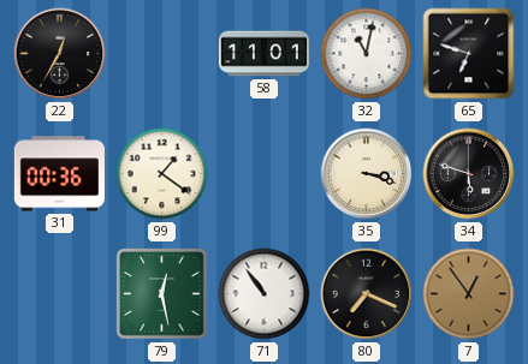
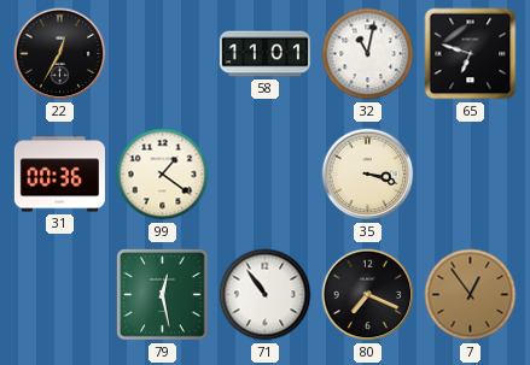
34: 5:48 -> none (469, 174)
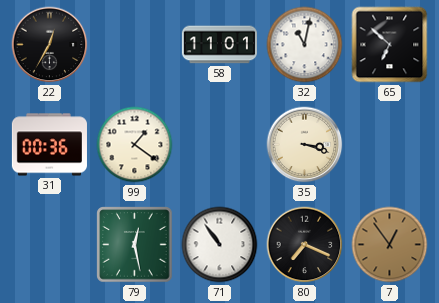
65: 6:48 -> 6:52 (390, 45)
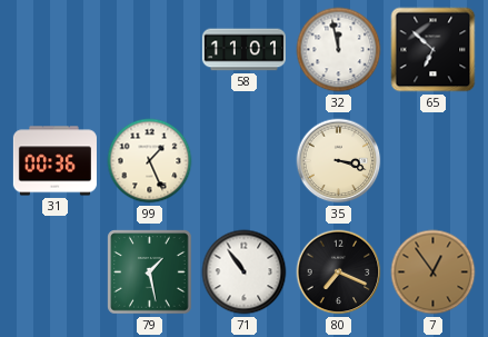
22: 12:35 -> none (50, 45)
32: 11:02 -> 11:58 (339, 50)
99: 1:21 -> 1:26 (150, 161)
79: 12:28 -> 1:28 (150, 272)
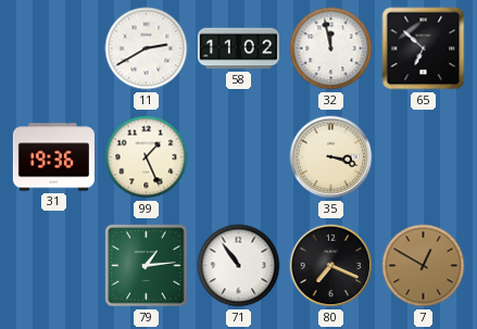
11: none -> 2:40 (147, 49)
58: 11:01 -> 11:02 (238, 49)
31: 00:36 -> 19:36 (53, 157)
79: 1:28 -> 1:14 (147, 266)
7: 12:54 -> 12:50 (424, 266)
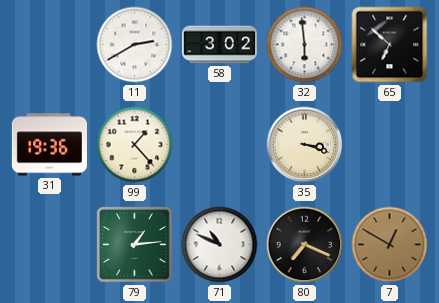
58: 11:02 -> 3:02 (219, 45)
32: 11:58 -> 5:59 (305, 45)
99: 1:26 -> 1:23 (135, 145)
71: 10:54 -> 10:49 (220, 245)
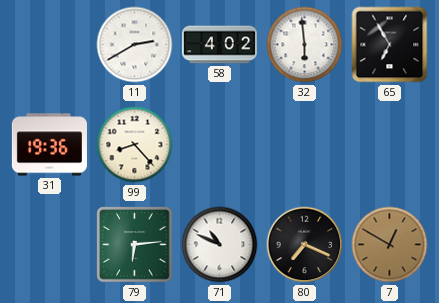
58: 3:02 -> 4:02 (219, 45)
65: 6:52 -> 6:55 (390, 45)
99: 1:23 -> 8:23 (135, 145)
35: 3:18 -> none (305, 145)
79: 1:14 -> 6:14 (135, 245)
